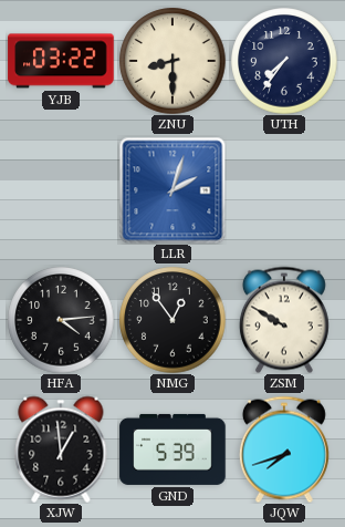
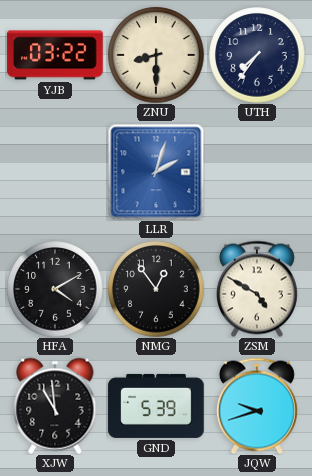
HFA: 4:14 -> 4:10 (55, 289)
ZSM: 9:50 -> 4:50 (257, 289)
XJW: 12:59 -> 10:59 (55, 406)
JQW: 7:42 -> 9:42 (257, 406)
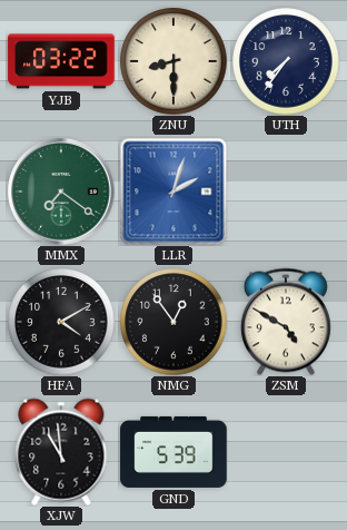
MMX: none -> 7:21 (62, 193)
JQW: 9:42 -> none (257, 406)
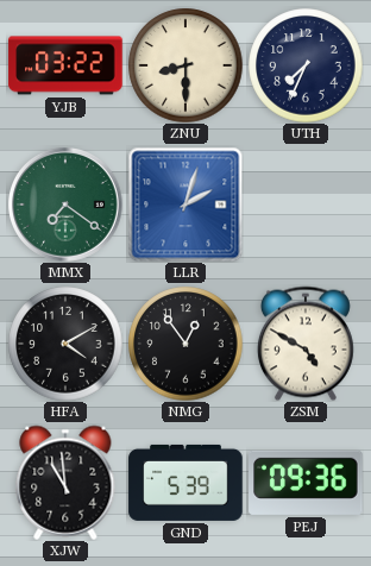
UTH: 7:36 -> 7:34 (306, 65)
PEJ: none -> 09:36 (306, 483)
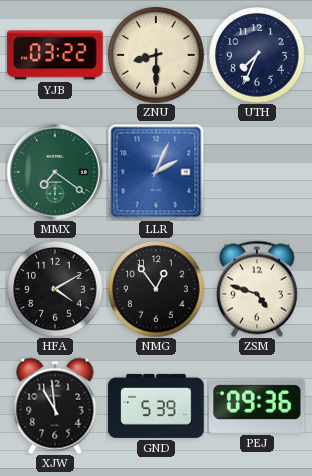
LLR: 2:03 -> 2:04 (156, 172)
ZSM: 4:50 -> 4:48 (257, 289)
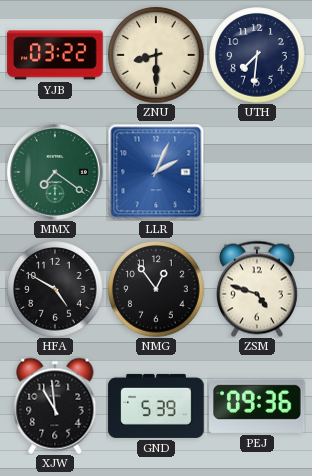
UTH: 7:34 -> 7:31 (257, 55)
HFA: 4:10 -> 4:50 (55, 289)
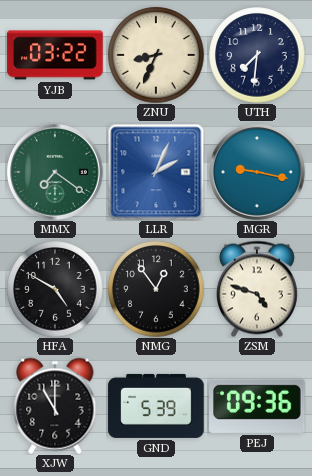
ZNU: 8:30 -> 8:34 (156, 55)
MGR: none -> 9:17 (258, 173)
XJW: 10:59 -> 11:00 (55, 406)
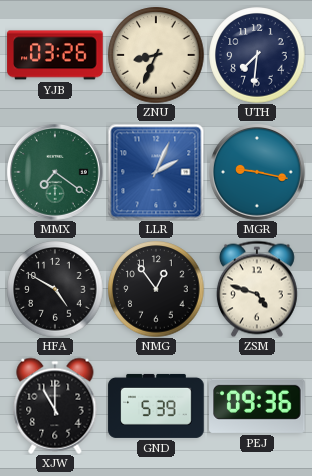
YJB: 03:22 -> 03:26 (55, 55)
